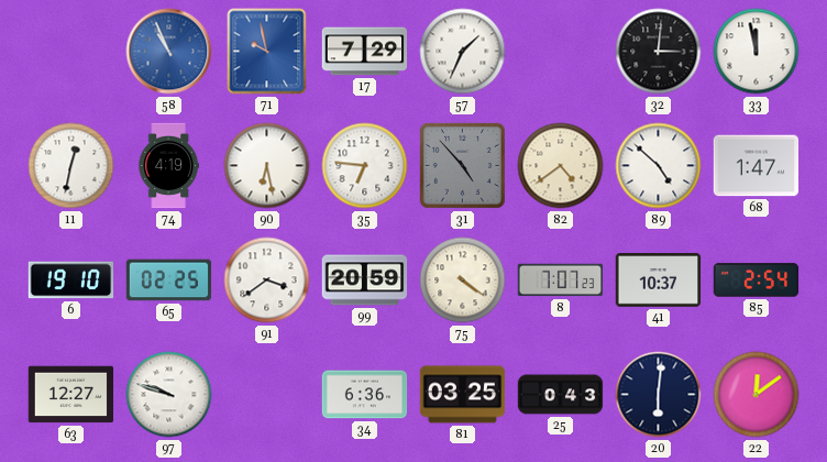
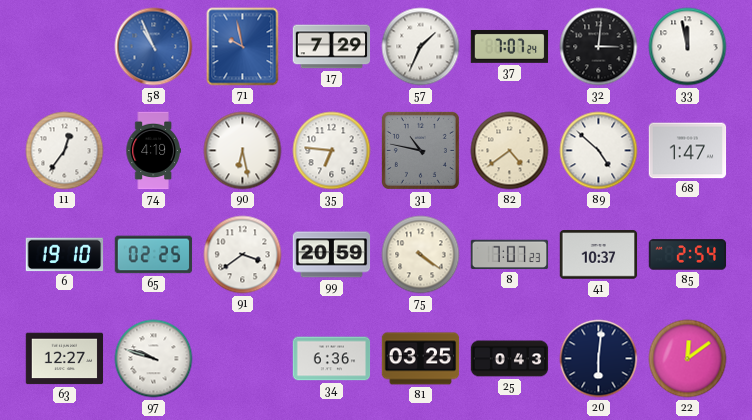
37: none -> 7:07 (510, 46)
11: 12:32 -> 12:36 (65, 151)
31: 4:53 -> 10:47 (420, 150)
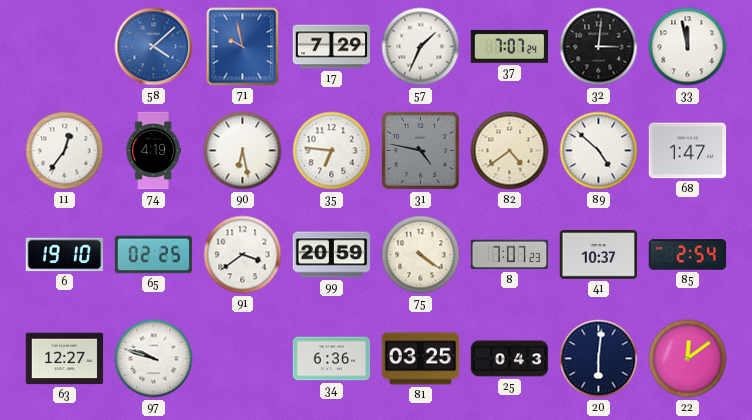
58: 10:56 -> 4:08 (154, 47)
31: 10:47 -> 4:47 (420, 150)
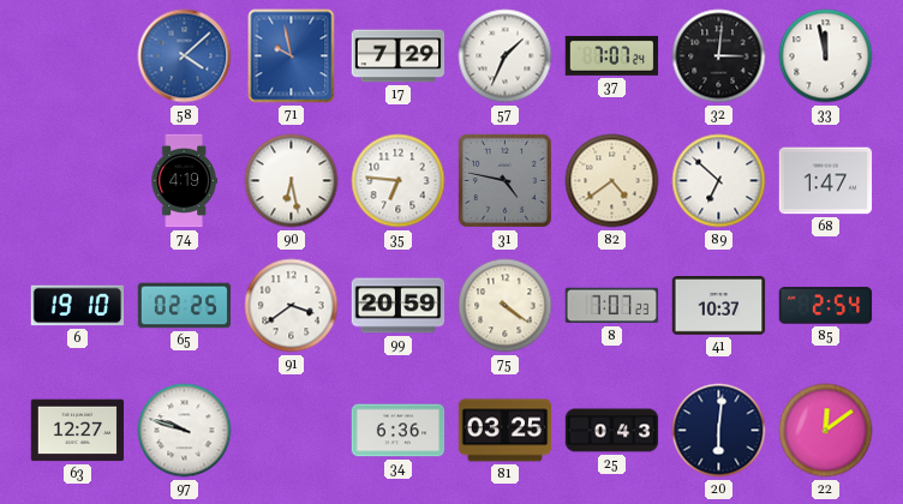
11: 12:36 -> none (65, 151)
89: 4:52 -> 6:52 (719, 181)
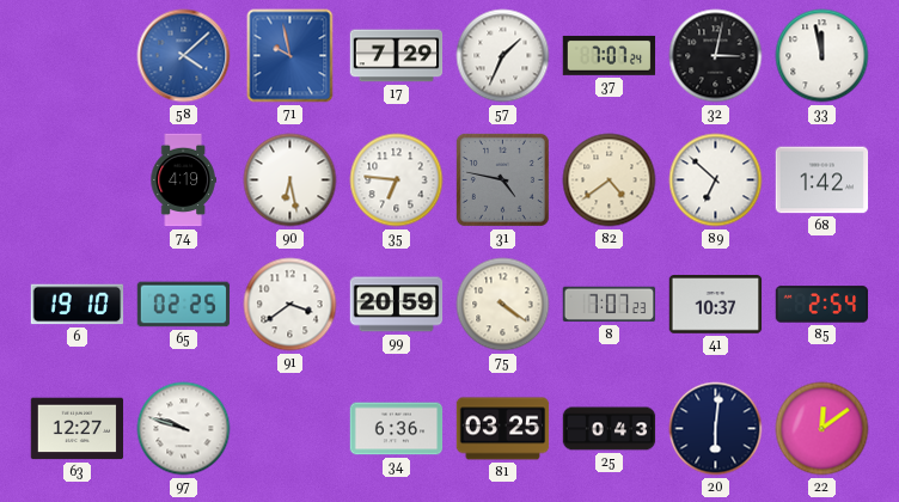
32: 3:01 -> 3:02 (716, 56)
68: 1:47 -> 1:42 (822, 180)
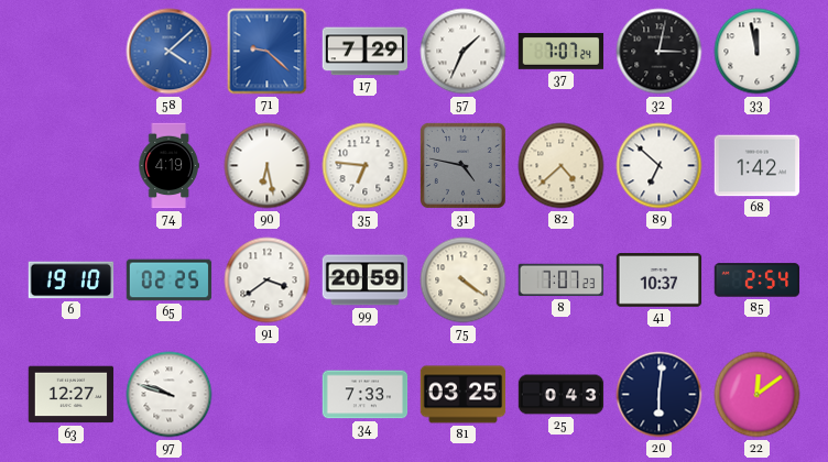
71: 9:58 -> 9:22 (268, 52)
82: 4:39 -> 4:38 (562, 166)
34: 6:36 -> 7:33 (366, 395)
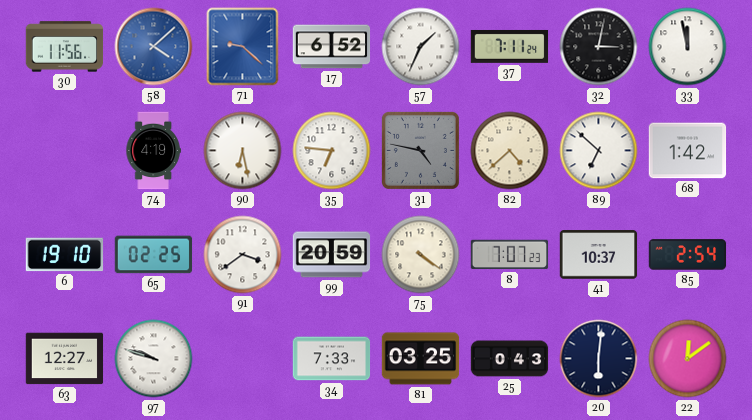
30: none -> 11:56 (65, 47)
17: 7:29 -> 6:52 (332, 47)
37: 7:07 -> 7:11 (510, 46)
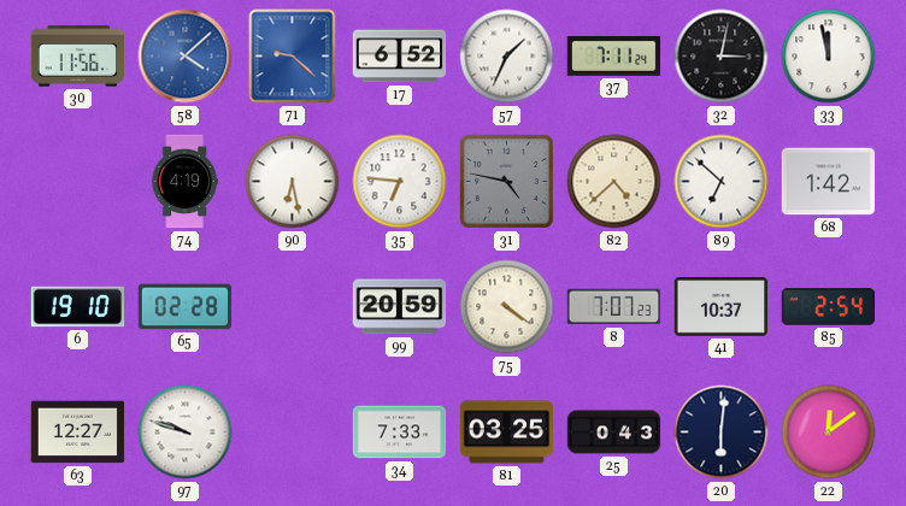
65: 02:25 -> 02:28 (186, 307)
91: 3:39 -> none (243, 255)
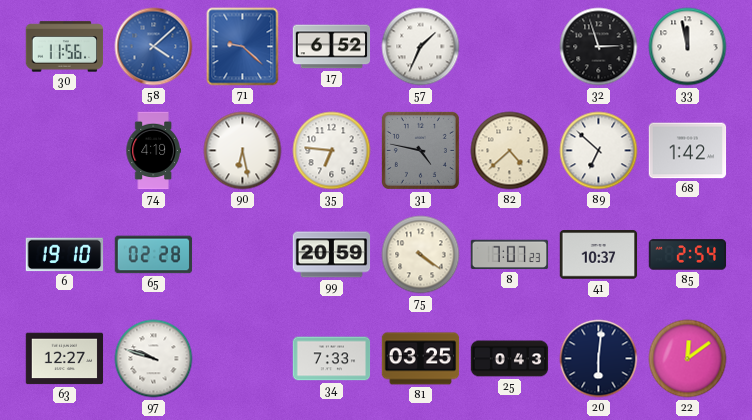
37: 7:11 -> none (614, 55)
32: 3:02 -> 2:57 (599, 47)
